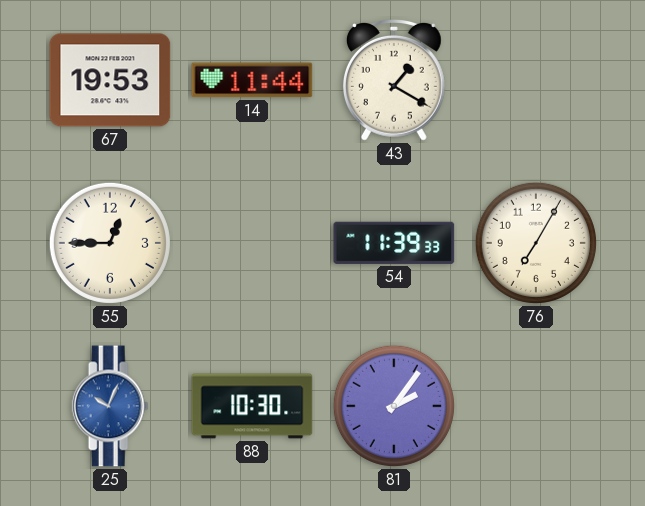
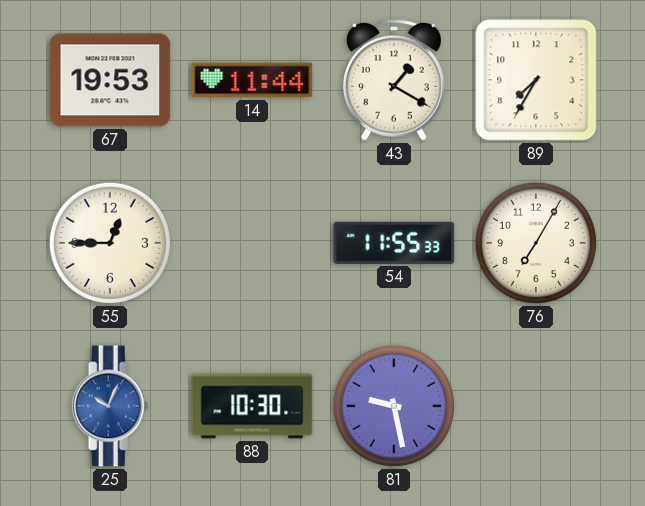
89: none -> 7:35 (536, 80)
54: 11:39 -> 11:55 (394, 243)
81: 2:06 -> 9:28 (394, 406)
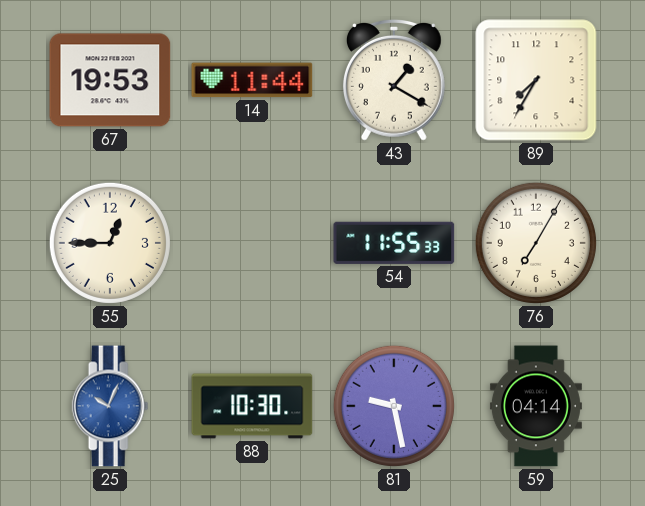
59: none -> 04:14 (536, 406)
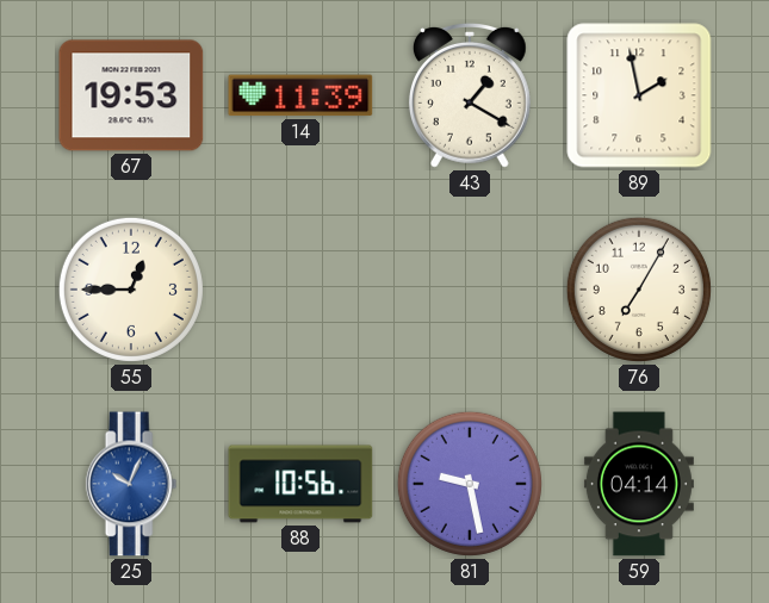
14: 11:44 -> 11:39 (300, 95)
89: 7:35 -> 1:58 (639, 95)
54: 11:55 -> none (394, 243)
88: 10:30 -> 10:56 (300, 484)
